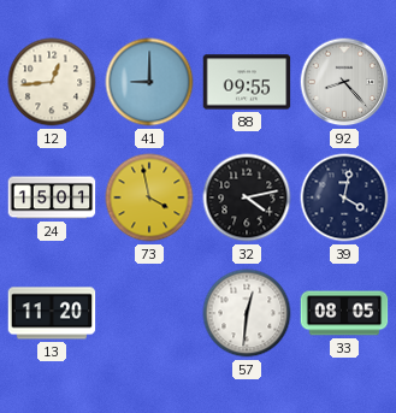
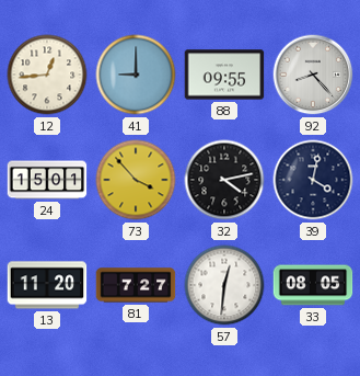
73: 3:58 -> 3:53 (136, 180)
81: none -> 7:27 (136, 285)
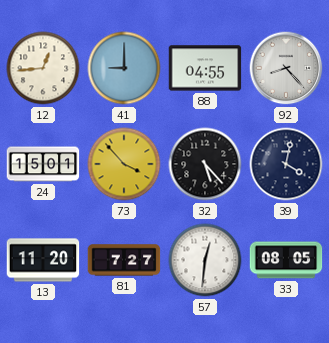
88: 09:55 -> 04:55 (205, 68)
32: 4:13 -> 5:23 (205, 164)
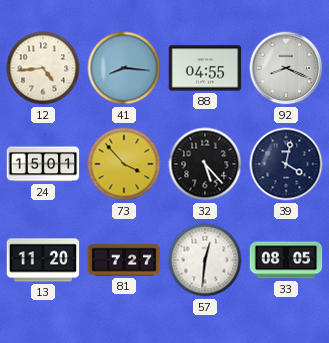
12: 12:44 -> 4:44 (43, 68)
41: 9:00 -> 8:16 (124, 68)
92: 8:23 -> 8:19 (286, 68)
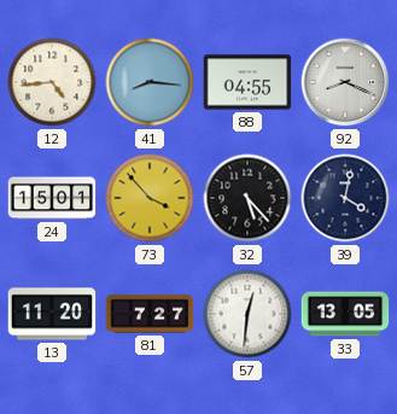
33: 08:05 -> 13:05 (345, 314)
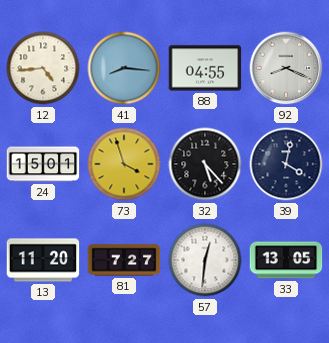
73: 3:53 -> 3:57 (124, 164)
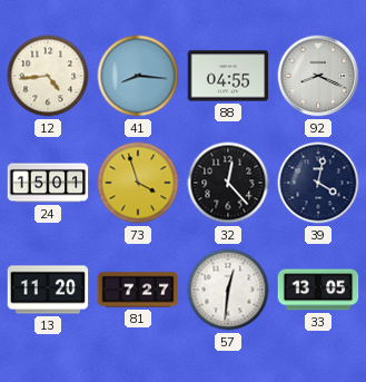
32: 5:23 -> 12:23 (228, 183)
